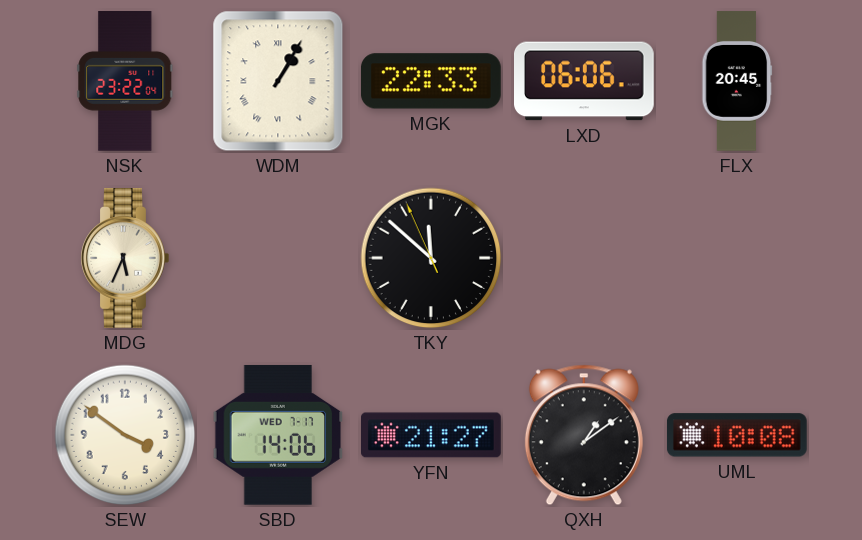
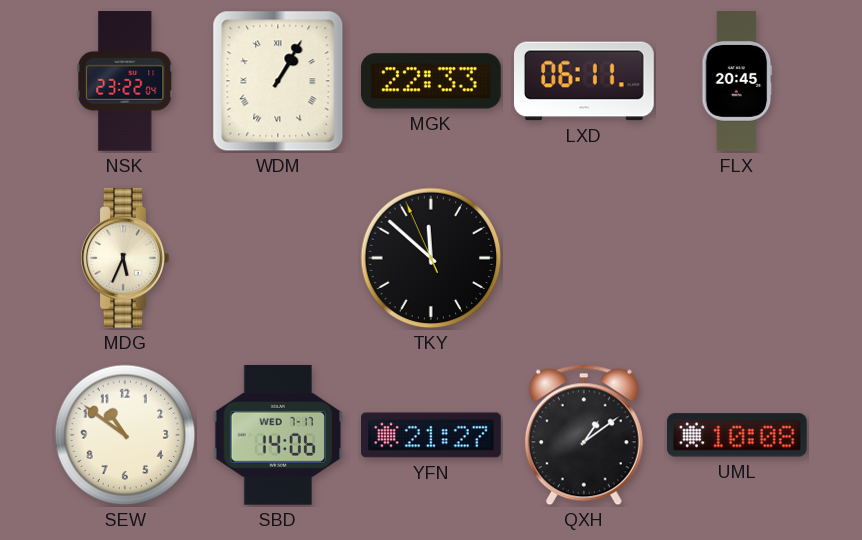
LXD: 06:06 -> 06:11 (585, 81)
SEW: 3:51 -> 10:51 (125, 435)
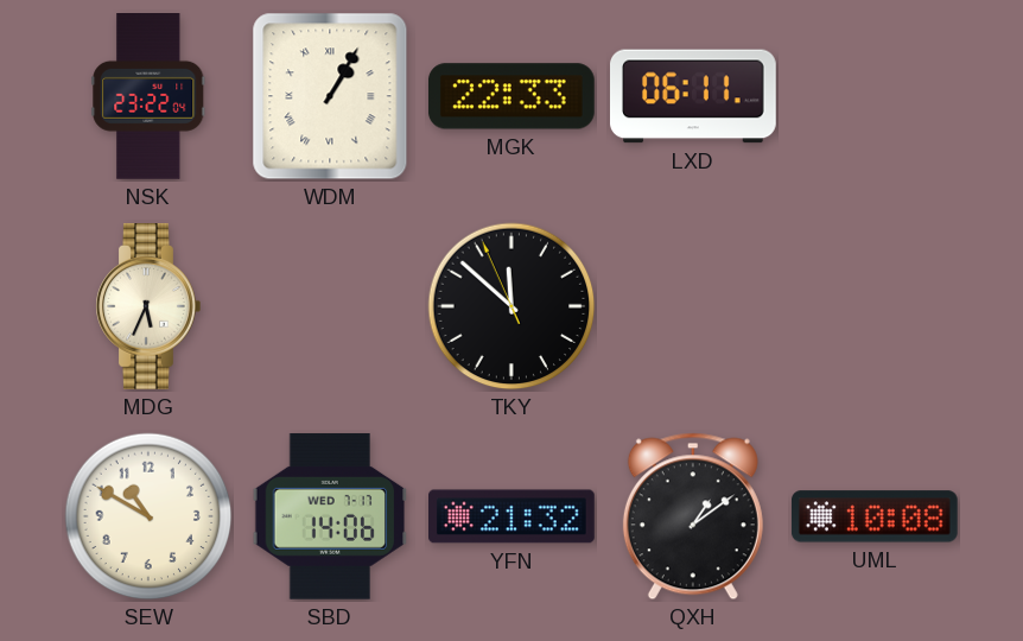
FLX: 20:45 -> none (737, 81)
SEW: 10:51 -> 10:50 (148, 516)
YFN: 21:27 -> 21:32 (513, 516)
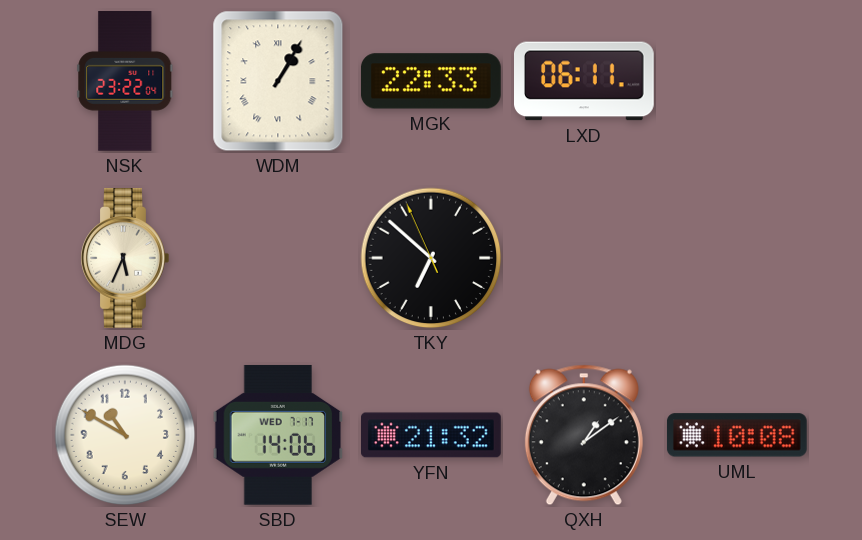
TKY: 11:51 -> 6:51 (431, 258)
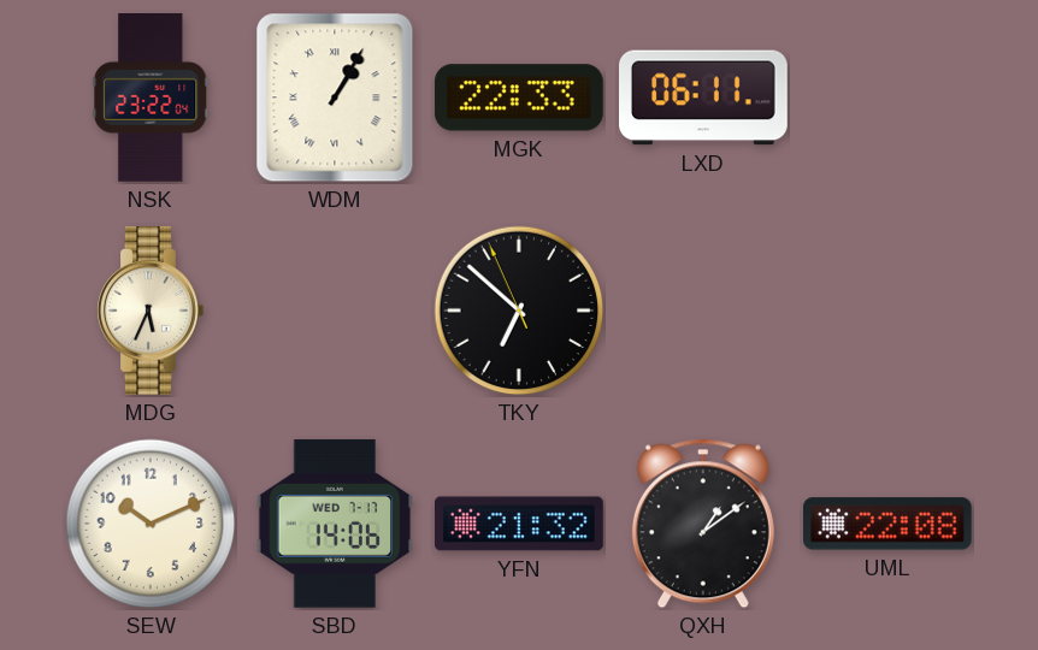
SEW: 10:50 -> 10:11 (151, 524)
UML: 10:08 -> 22:08 (887, 524)
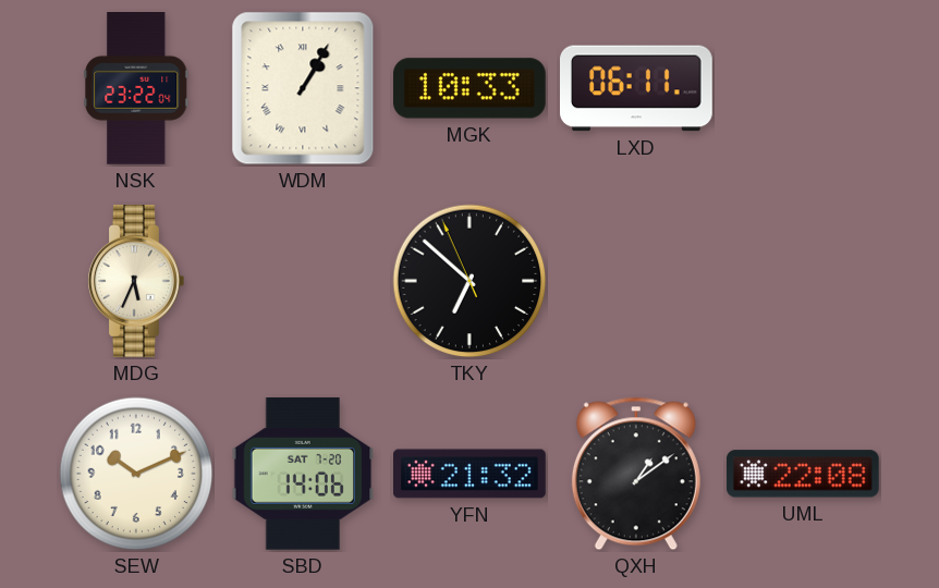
MGK: 22:33 -> 10:33 (469, 88)
SBD date: WED 7-17 -> SAT 7-20 (303, 474)
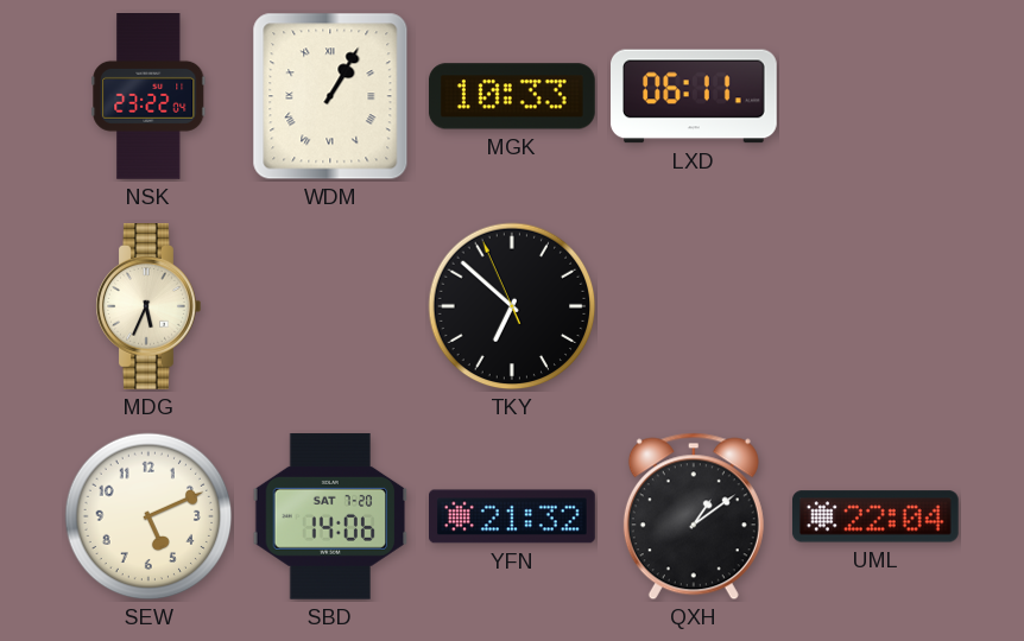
SEW: 10:11 -> 5:11 (148, 516)
UML: 22:08 -> 22:04 (876, 516)
